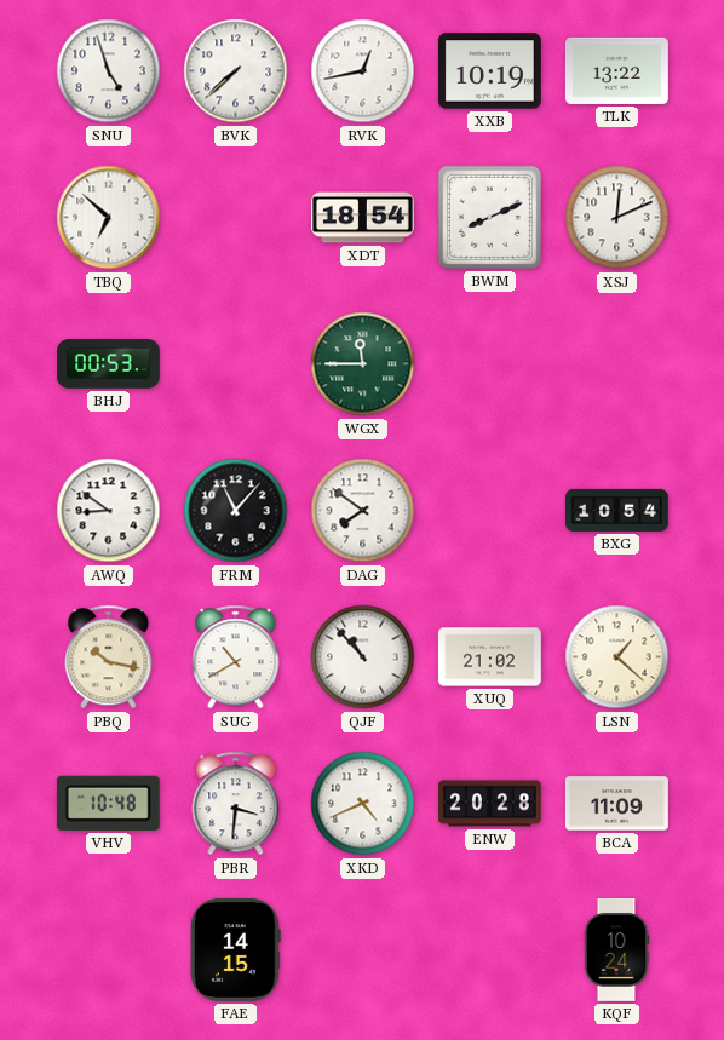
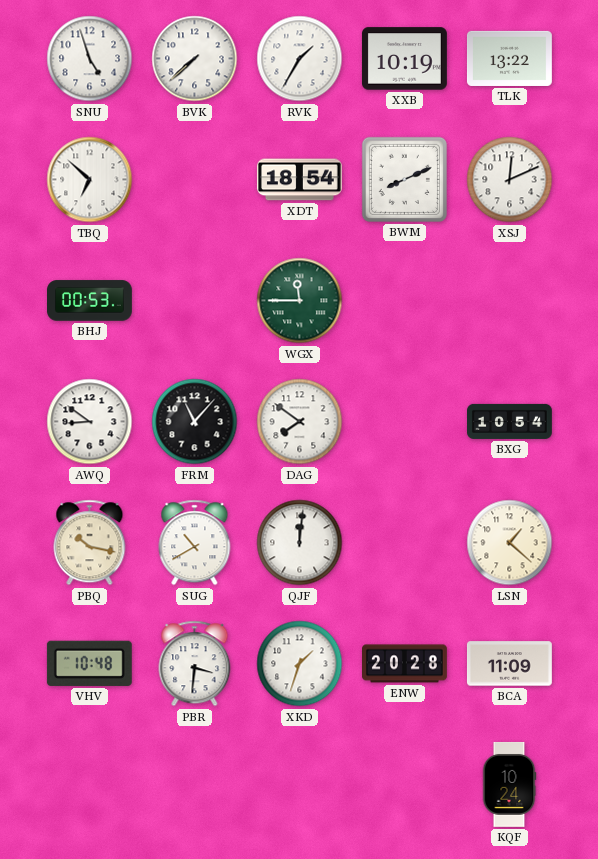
RVK: 12:43 -> 1:35 (300, 59)
QJF: 10:53 -> 12:01 (300, 543)
XUQ: 21:02 -> none (489, 657)
XKD: 4:41 -> 1:33 (300, 664)
FAE: 14:15 -> none (235, 949)
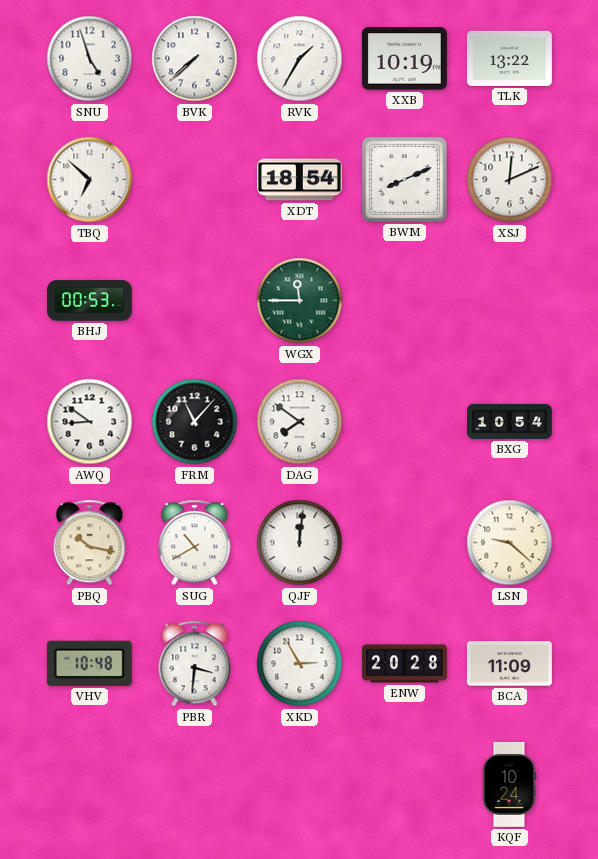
LSN: 1:22 -> 9:22 (510, 543)
XKD: 1:33 -> 2:55 (300, 664)
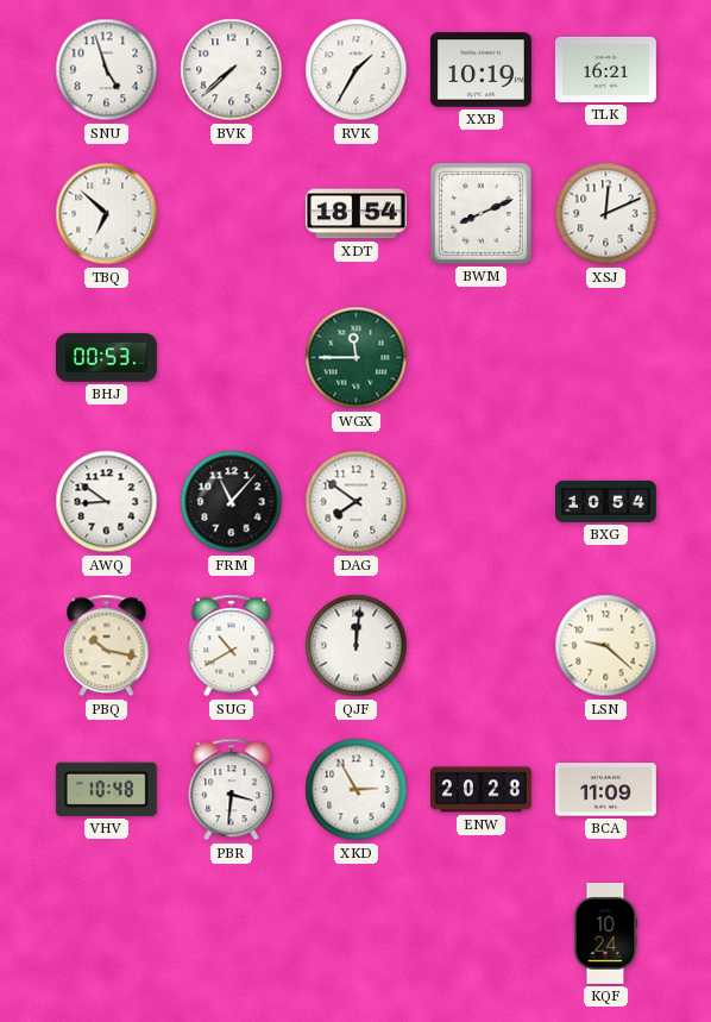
TLK: 13:22 -> 16:21 (605, 69)
